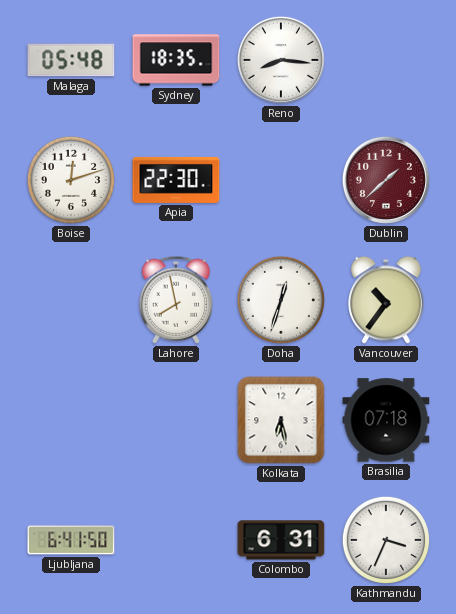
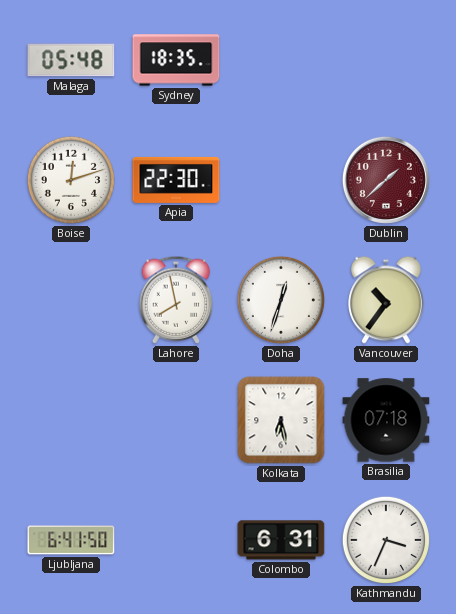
Reno: 8:16 -> none (281, 60)
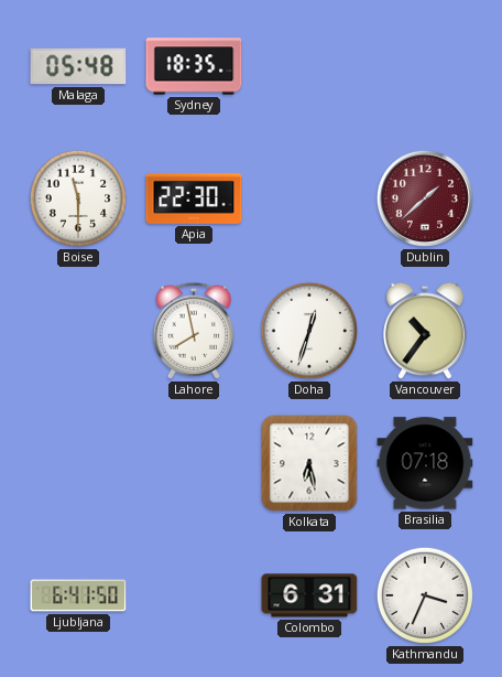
Boise: 12:12 -> 11:30 (78, 198)
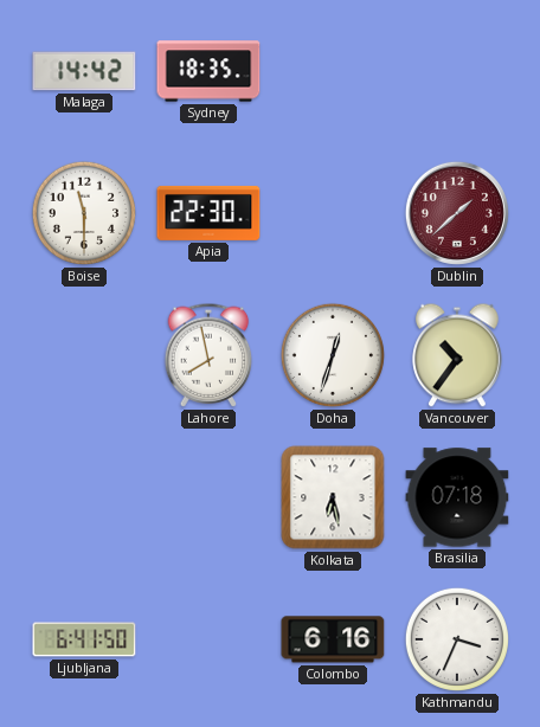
Malaga: 05:48 -> 14:42 (84, 71)
Colombo: 6:31 -> 6:16 (333, 639)
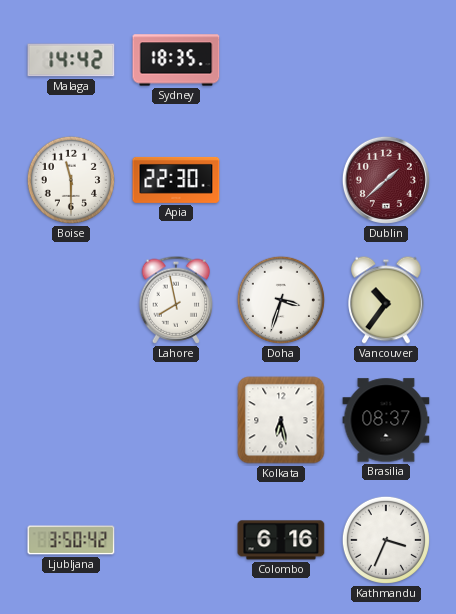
Doha: 12:33 -> 3:33 (281, 300)
Brasilia: 07:18 -> 08:37 (386, 420)
Ljubljana: 6:41 -> 3:50 (71, 540)
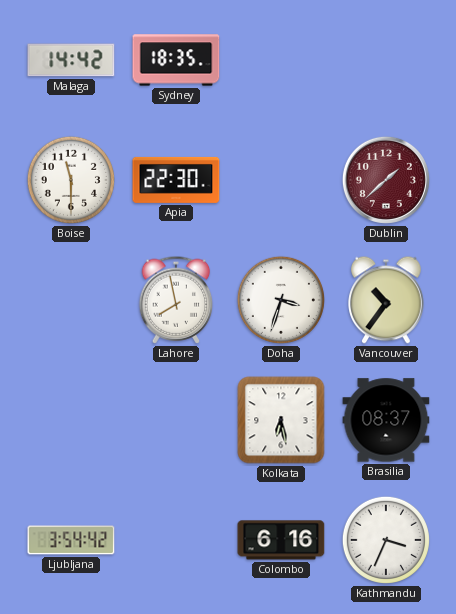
Ljubljana: 3:50 -> 3:54 (71, 540)
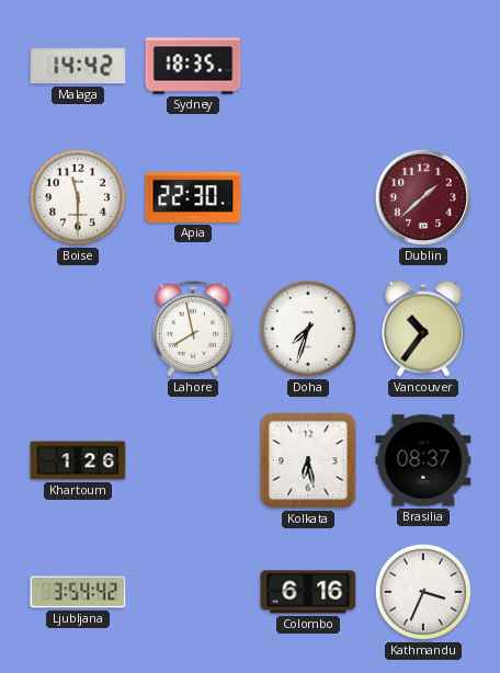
Doha: 3:33 -> 7:33 (308, 329)
Khartoum: none -> 1:26 (78, 460)
